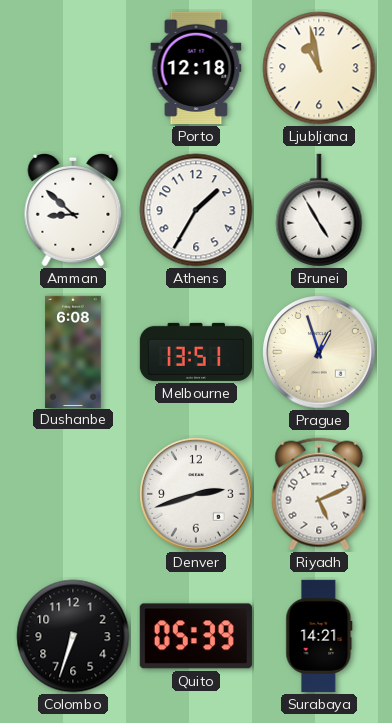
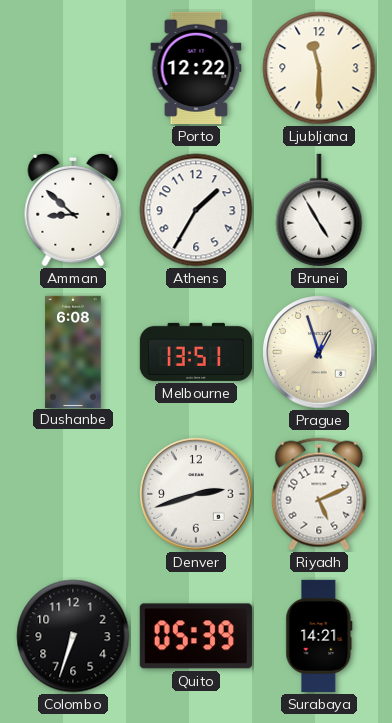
Porto: 12:18 -> 12:22 (196, 68)
Ljubljana: 10:58 -> 11:30 (319, 68)
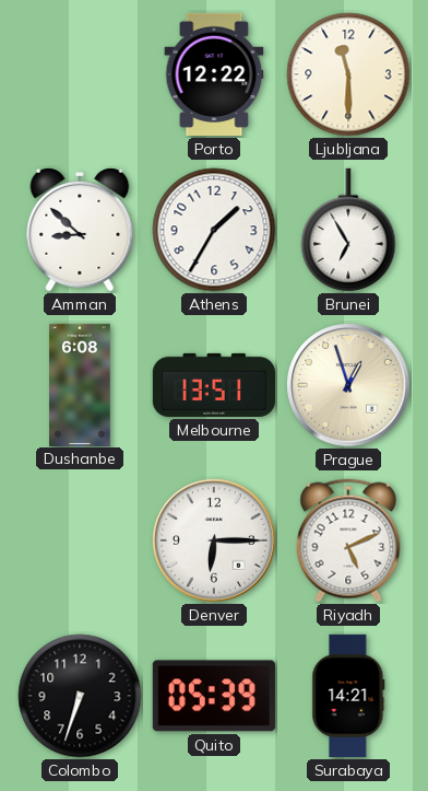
Brunei: 4:55 -> 6:55 (348, 230)
Denver: 2:42 -> 6:15 (214, 540)
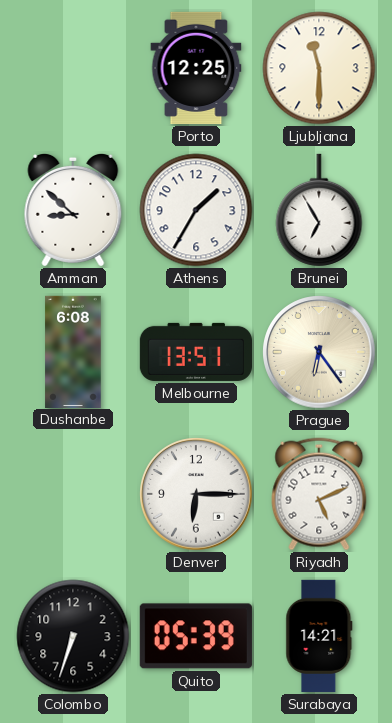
Porto: 12:22 -> 12:25 (196, 68)
Prague: 12:57 -> 6:24 (319, 352)
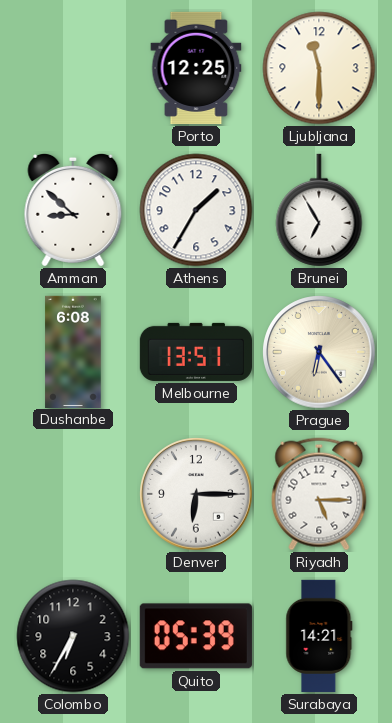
Riyadh: 5:11 -> 5:15 (319, 494)
Colombo: 6:33 -> 6:35 (73, 636)
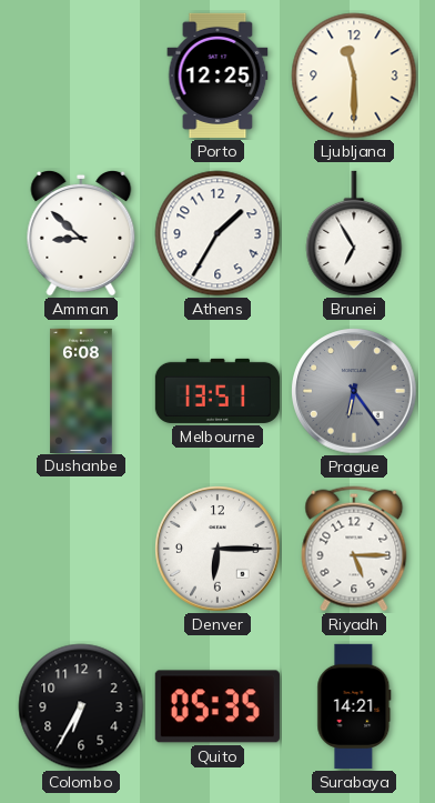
Prague dial: cream -> grey (354, 391)
Quito: 05:39 -> 05:35 (217, 706)
